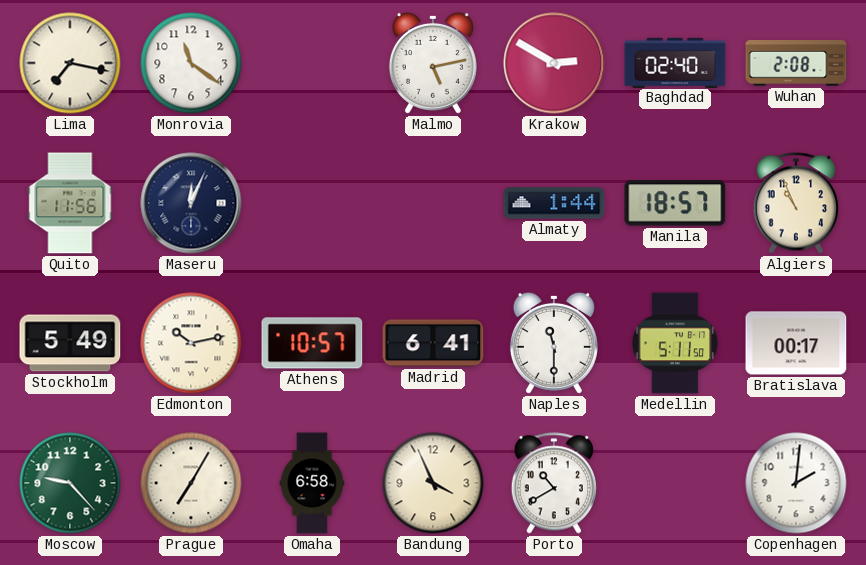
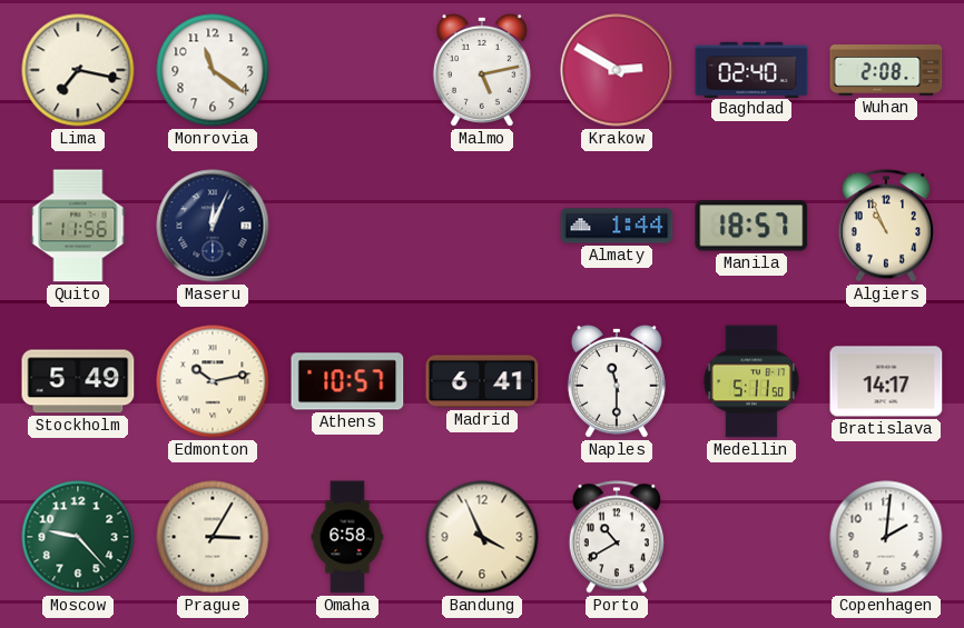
Bratislava: 00:17 -> 14:17 (886, 381)
Prague: 7:05 -> 3:05 (213, 537)
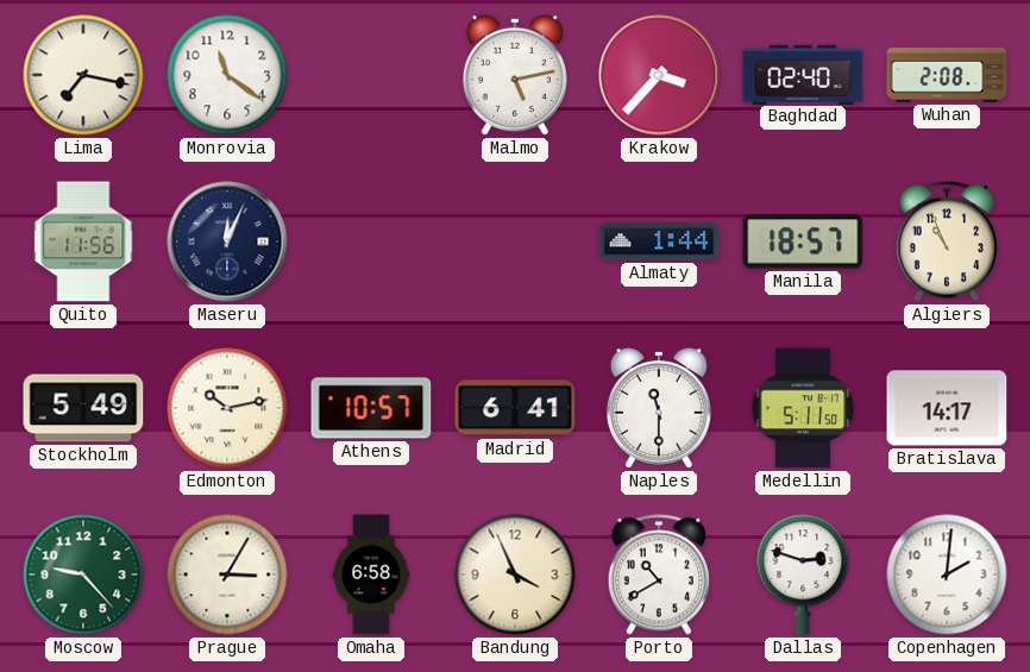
Krakow: 2:50 -> 3:37 (659, 75)
Dallas: none -> 2:48 (803, 574)
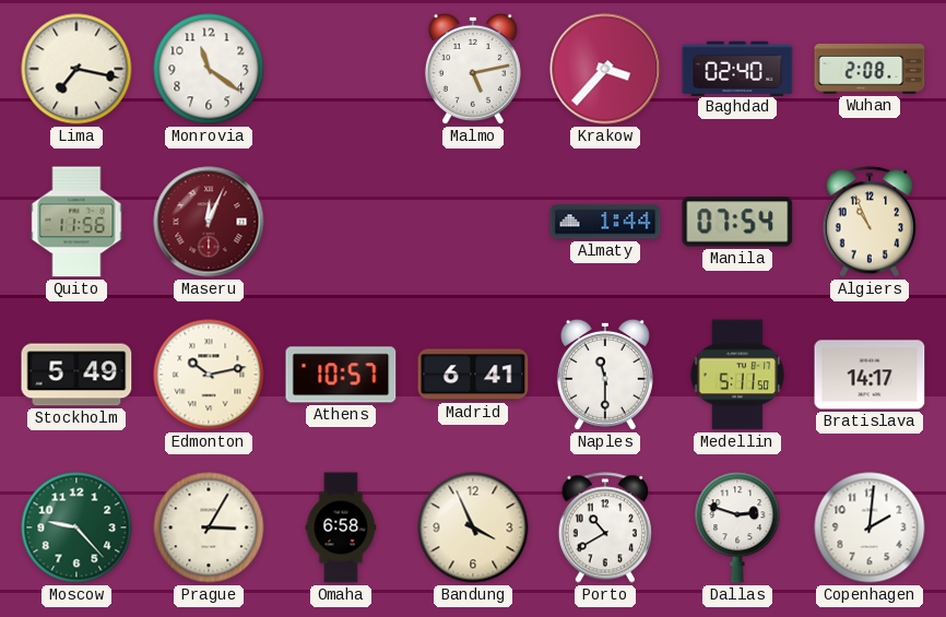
Maseru dial: navy -> burgundy (209, 222)
Manila: 18:57 -> 07:54 (737, 222)
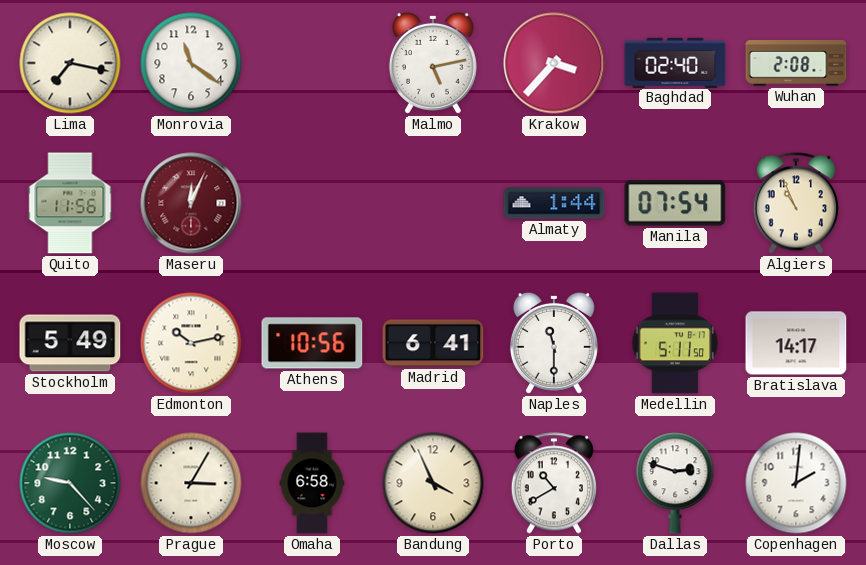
Athens: 10:57 -> 10:56 (312, 343)
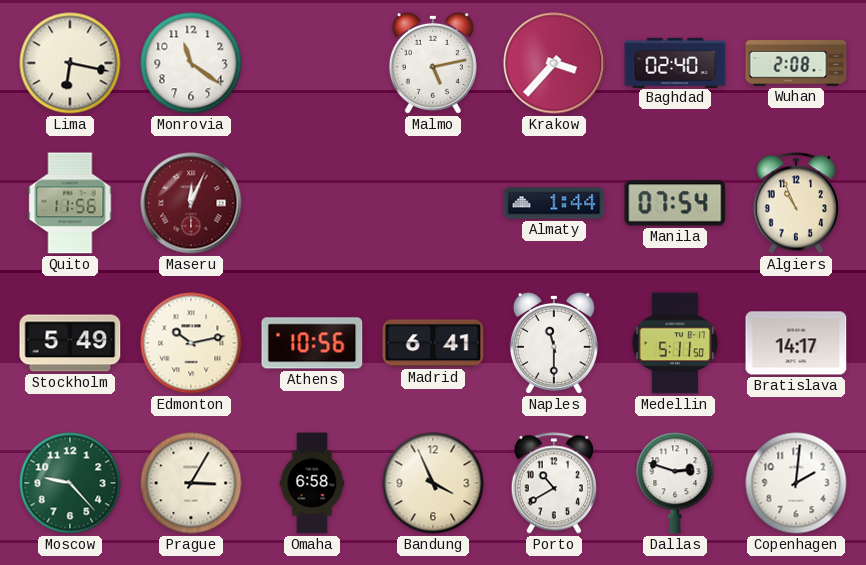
Lima: 7:17 -> 6:17 (70, 63)
